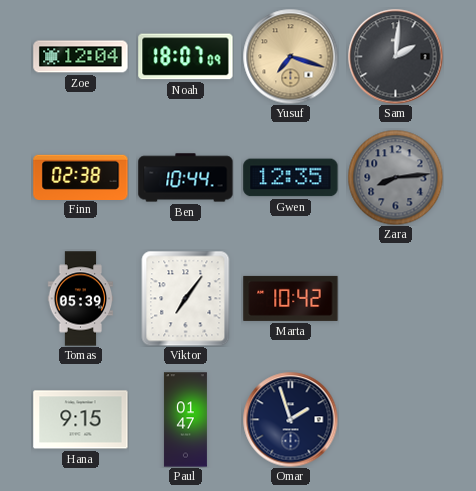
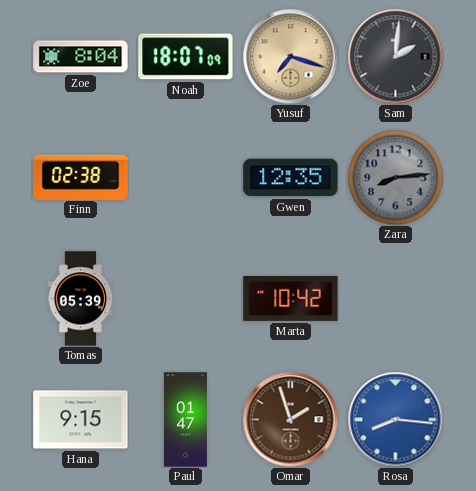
Zoe: 12:04 -> 8:04 (81, 57)
Ben: 10:44 -> none (186, 178)
Viktor: 7:06 -> none (186, 298)
Omar dial: navy -> brown (290, 419)
Rosa: none -> 8:16 (395, 419)
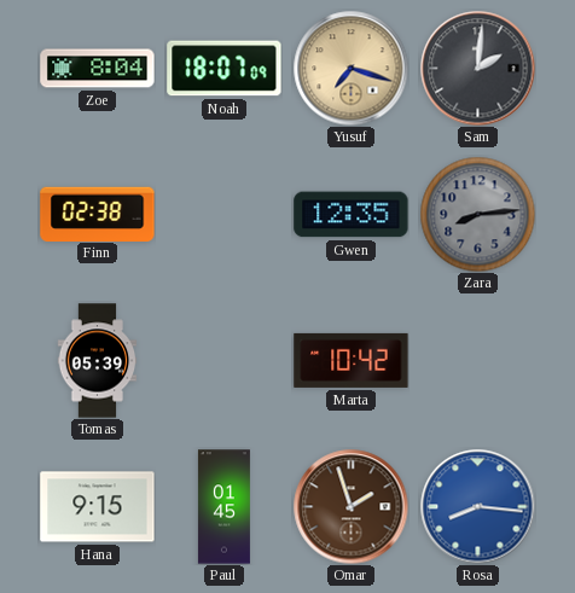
Paul: 01:47 -> 01:45 (223, 507)
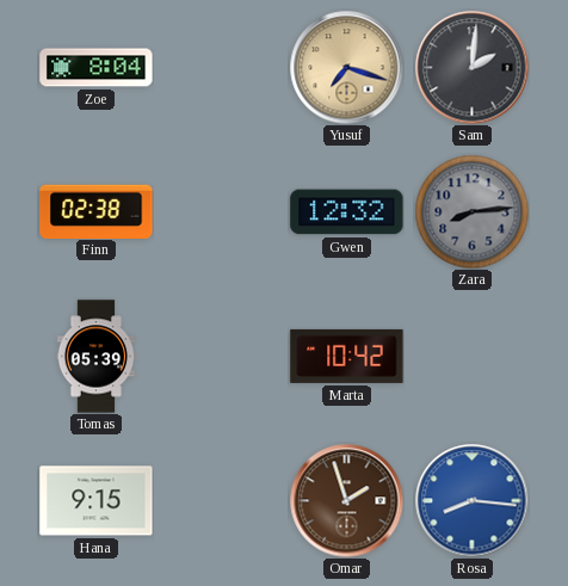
Noah: 18:07 -> none (225, 69)
Gwen: 12:35 -> 12:32 (347, 212)
Paul: 01:45 -> none (223, 507)
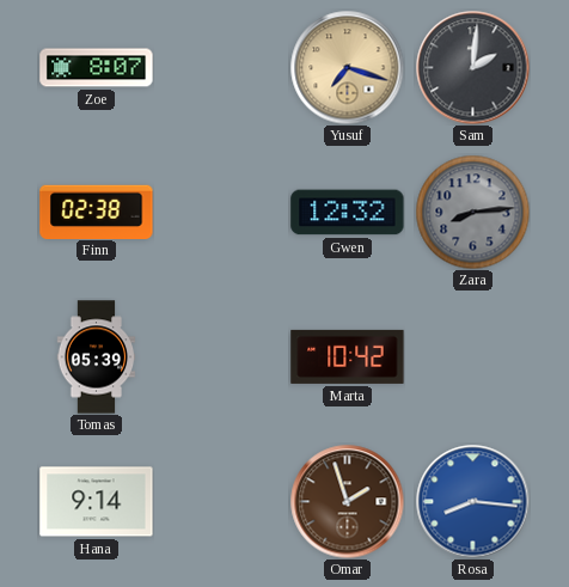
Zoe: 8:04 -> 8:07 (97, 68)
Hana: 9:15 -> 9:14 (97, 502)
